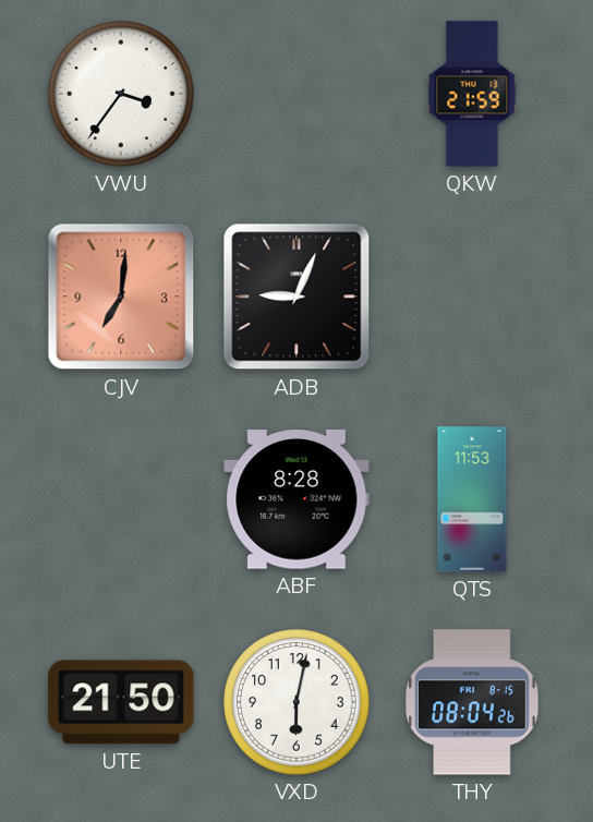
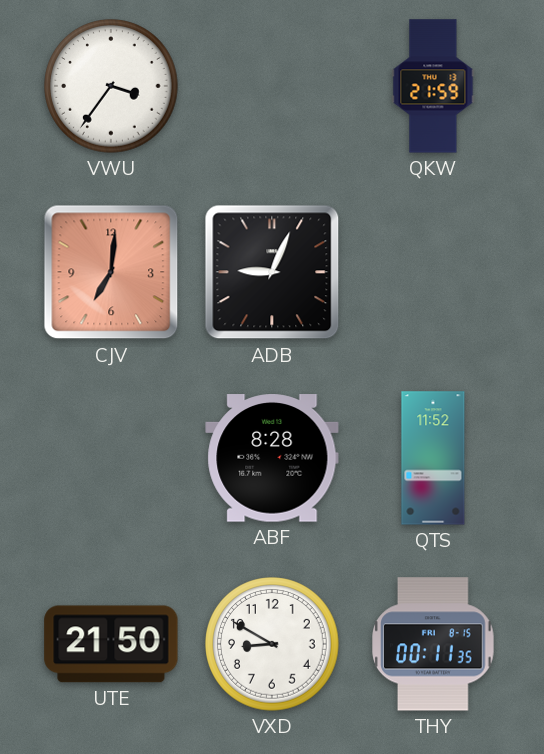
QTS: 11:53 -> 11:52 (433, 458)
VXD: 6:02 -> 8:50 (272, 644)
THY: 08:04 -> 00:11 (433, 644)
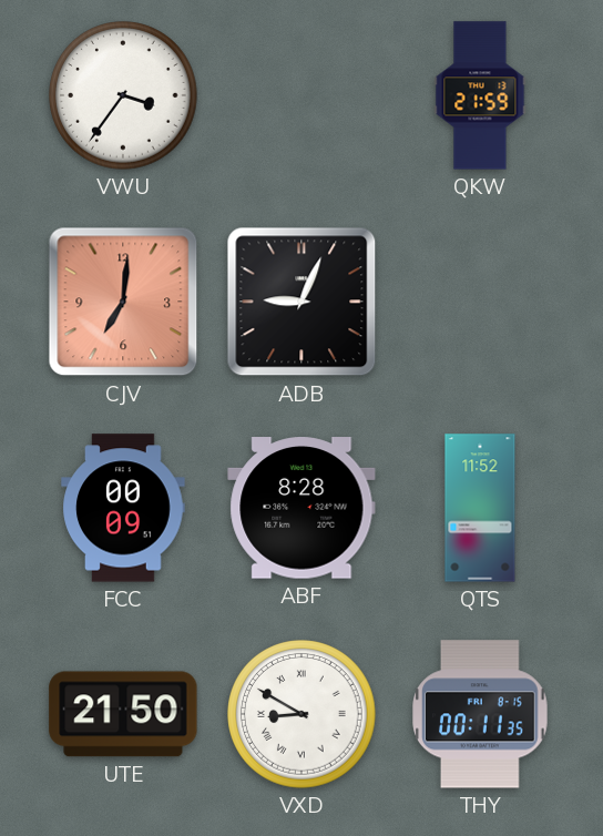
FCC: none -> 00:09 (123, 508)
VXD numerals: Arabic -> Roman (301, 714)
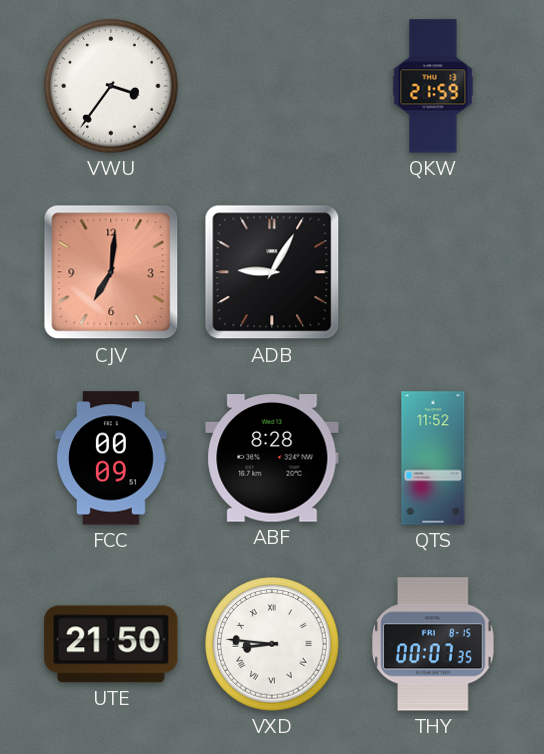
ADB: 9:04 -> 9:05 (272, 272)
VXD: 8:50 -> 8:46 (272, 644)
THY: 00:11 -> 00:07 (433, 644)
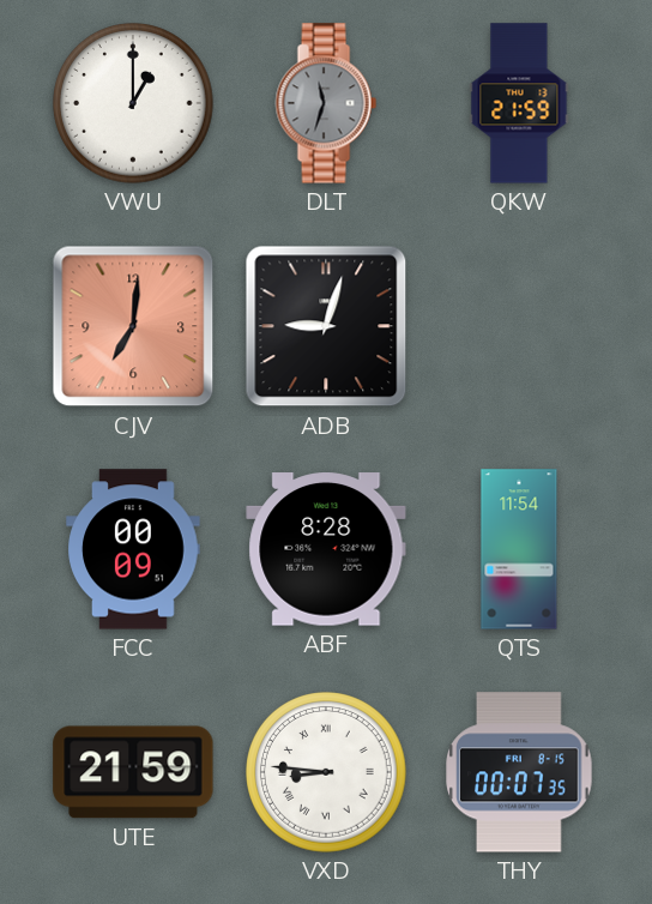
VWU: 3:36 -> 1:00 (133, 103)
DLT: none -> 11:33 (326, 103)
ADB: 9:05 -> 9:03 (326, 326)
QTS: 11:52 -> 11:54 (519, 549)
UTE: 21:50 -> 21:59 (133, 772)
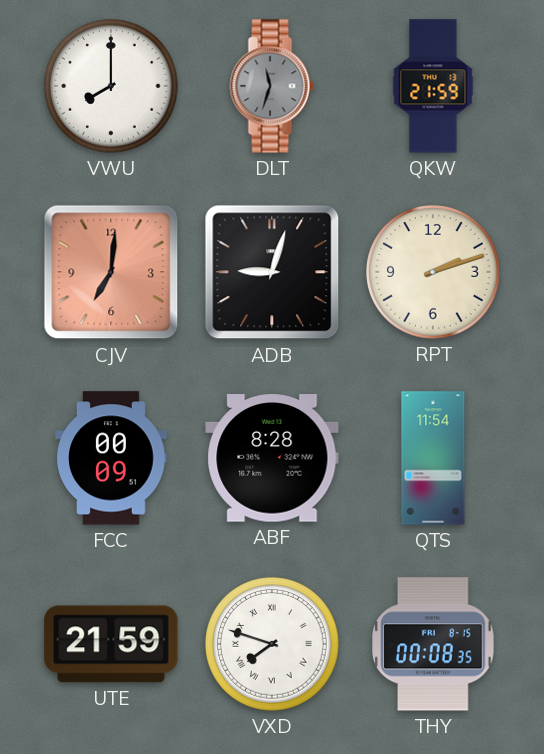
VWU: 1:00 -> 8:00 (111, 86)
RPT: none -> 2:12 (433, 272)
VXD: 8:46 -> 7:48 (272, 644)
THY: 00:07 -> 00:08 (433, 644)
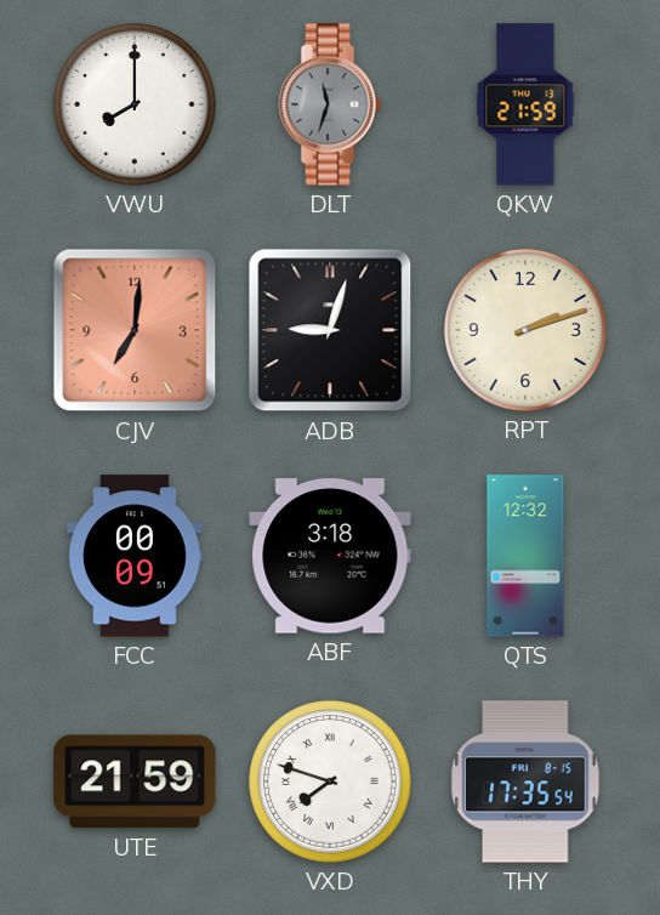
ABF: 8:28 -> 3:18 (330, 556)
QTS: 11:54 -> 12:32 (525, 556)
THY: 00:08 -> 17:35 (525, 782)
